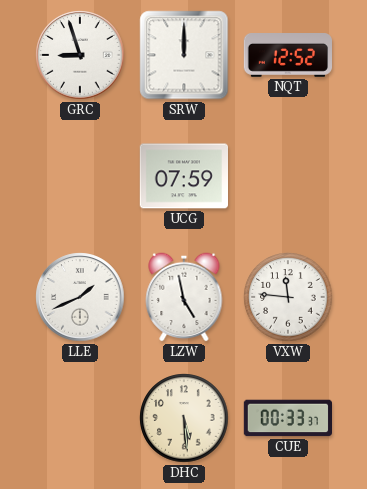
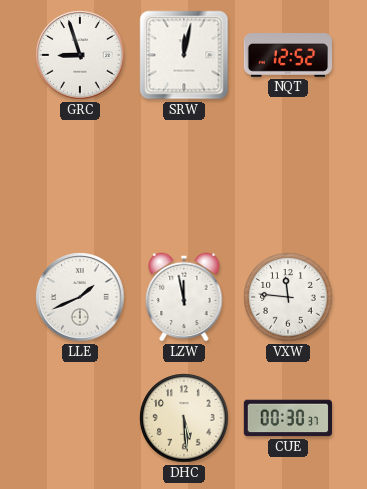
SRW: 12:00 -> 12:02 (184, 55)
UCG: 07:59 -> none (183, 176)
LZW: 4:58 -> 11:58 (184, 297)
CUE: 00:33 -> 00:30 (288, 418)
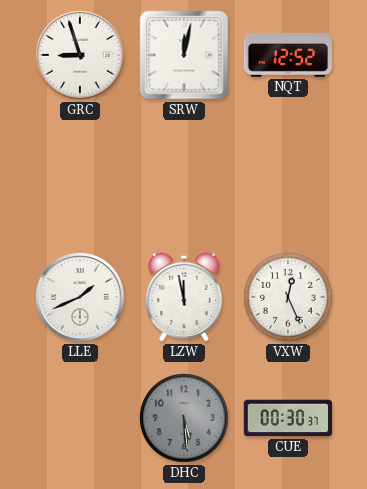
VXW: 11:46 -> 12:26 (288, 297)
DHC dial: cream -> grey (184, 418)
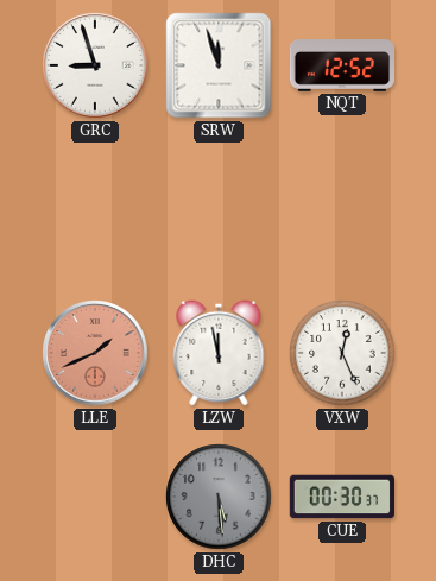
SRW: 12:02 -> 11:57 (219, 65)
LLE dial: white -> salmon (95, 353)
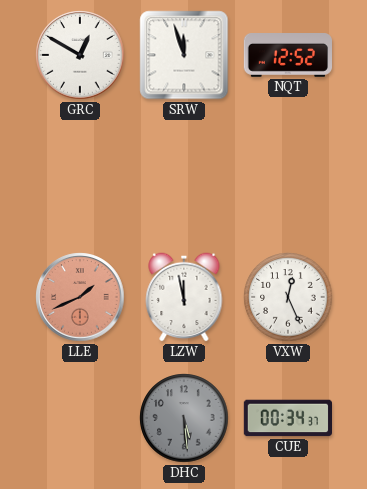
GRC: 8:57 -> 12:50 (80, 55)
CUE: 00:30 -> 00:34 (288, 418)
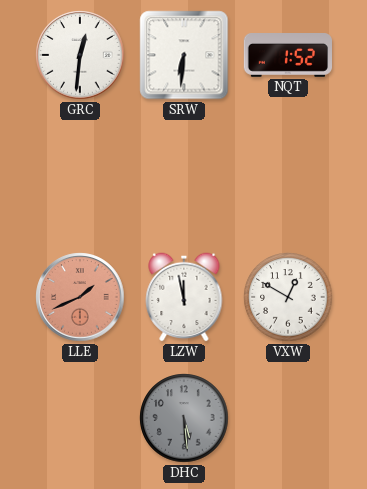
GRC: 12:50 -> 12:31 (80, 55)
SRW: 11:57 -> 6:31 (184, 55)
NQT: 12:52 -> 1:52 (288, 56)
VXW: 12:26 -> 12:50 (288, 297)
CUE: 00:34 -> none (288, 418)
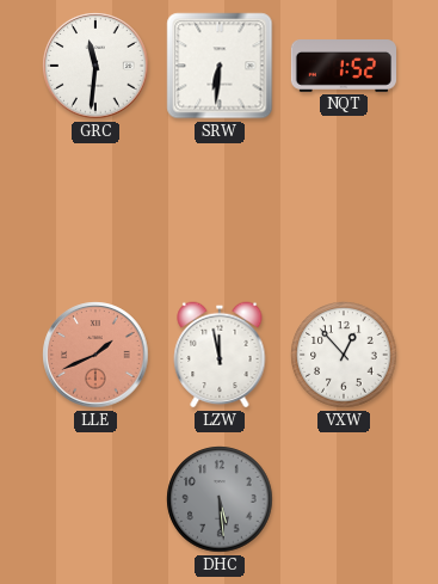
GRC: 12:31 -> 11:31 (95, 66)
VXW: 12:50 -> 12:53 (344, 355)
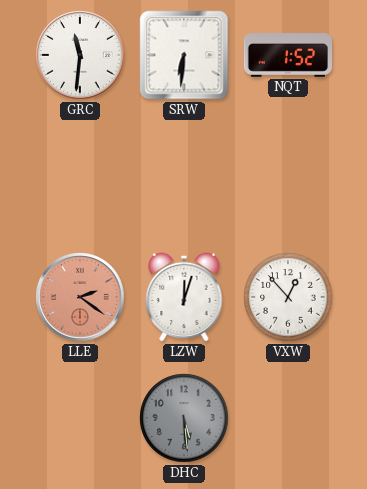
LLE: 1:41 -> 2:21 (80, 297)
LZW: 11:58 -> 12:03 (184, 297)
